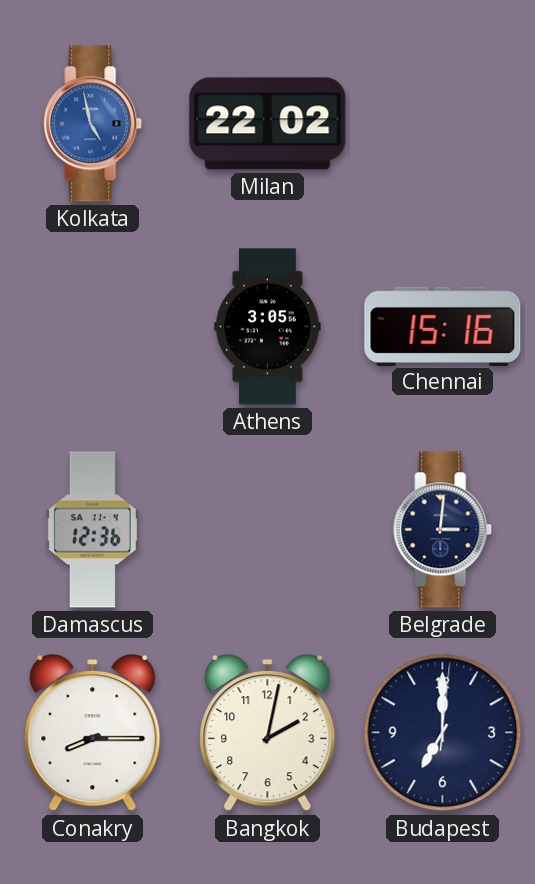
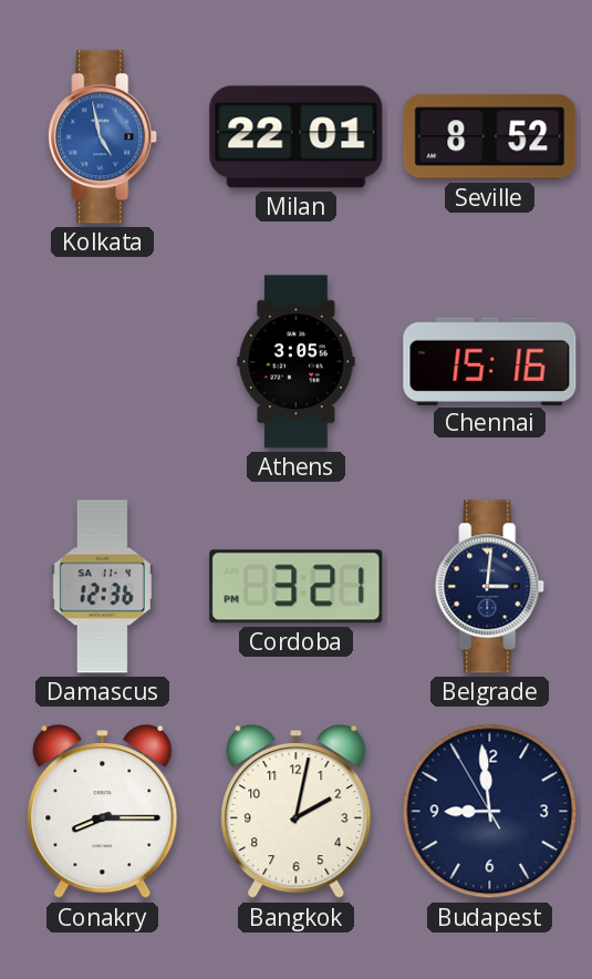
Milan: 22:02 -> 22:01 (297, 137)
Seville: none -> 8:52 (490, 137)
Cordoba: none -> 3:21 (297, 587)
Budapest: 7:00 -> 8:58 (490, 812)
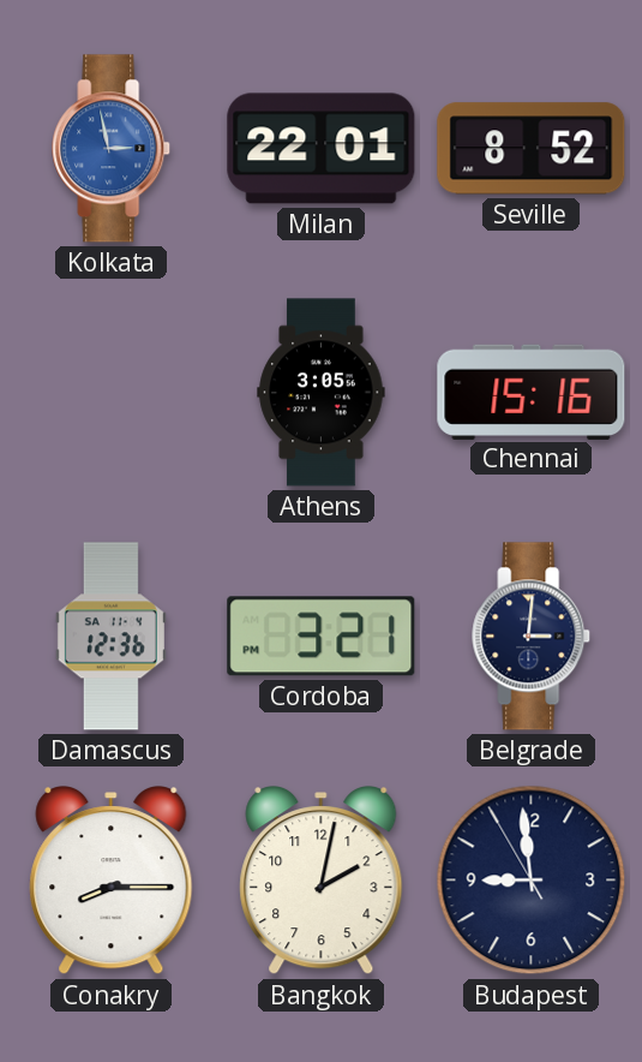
Kolkata: 4:58 -> 2:58 (112, 149)
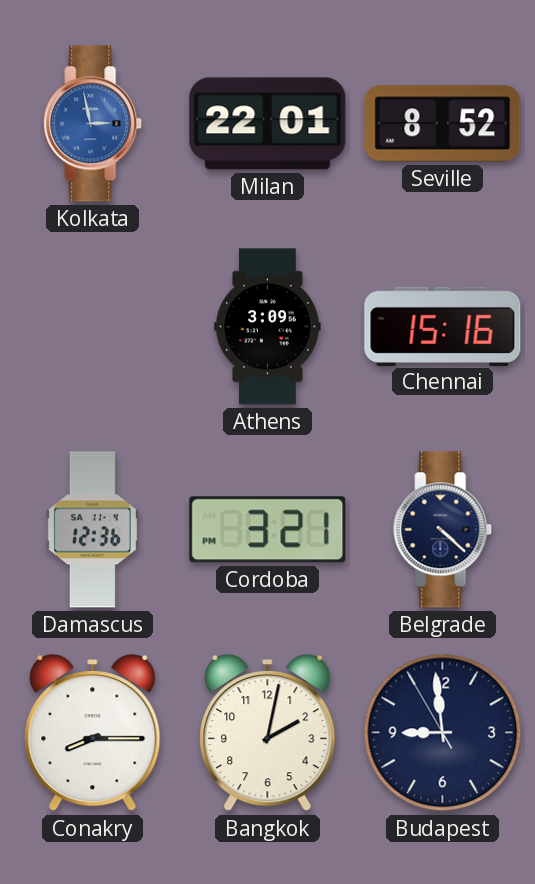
Athens: 3:05 -> 3:09 (268, 327)
Belgrade: 3:01 -> 4:22 (443, 530)
